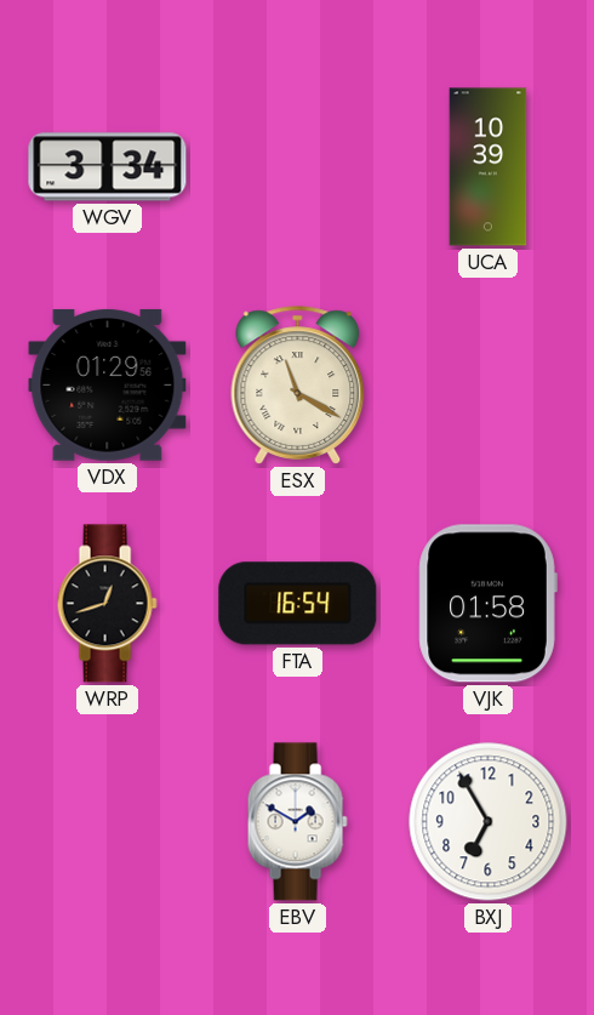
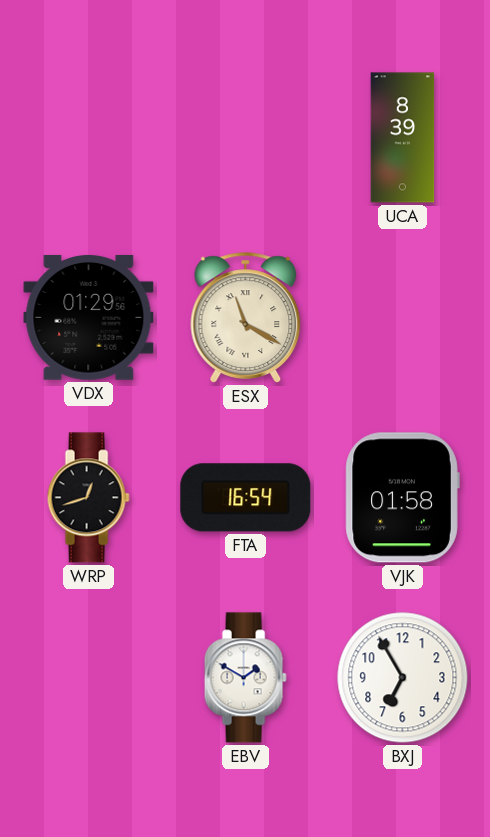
WGV: 3:34 -> none (108, 167)
UCA: 10:39 -> 8:39 (403, 138)
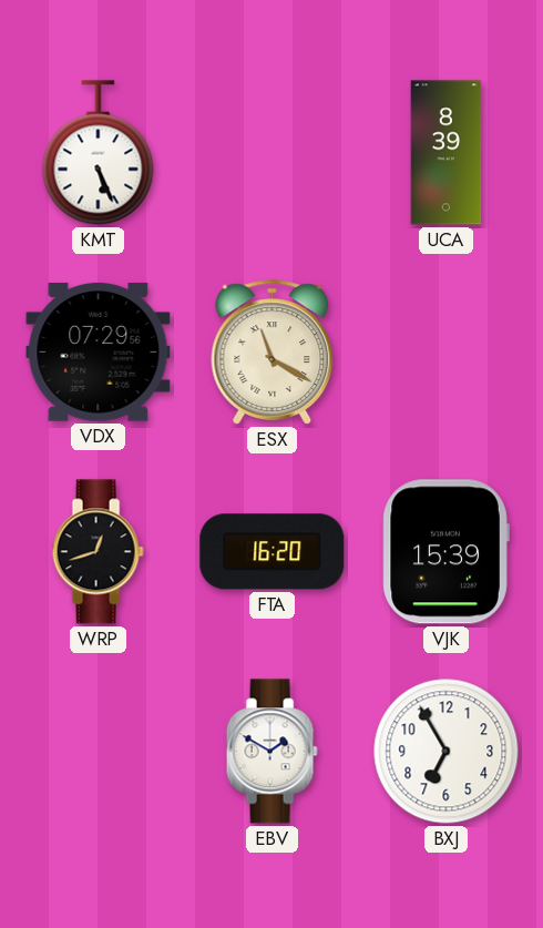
KMT: none -> 5:26 (99, 153)
VDX: 01:29 -> 07:29 (99, 351)
FTA: 16:54 -> 16:20 (273, 552)
VJK: 01:58 -> 15:39 (445, 552)
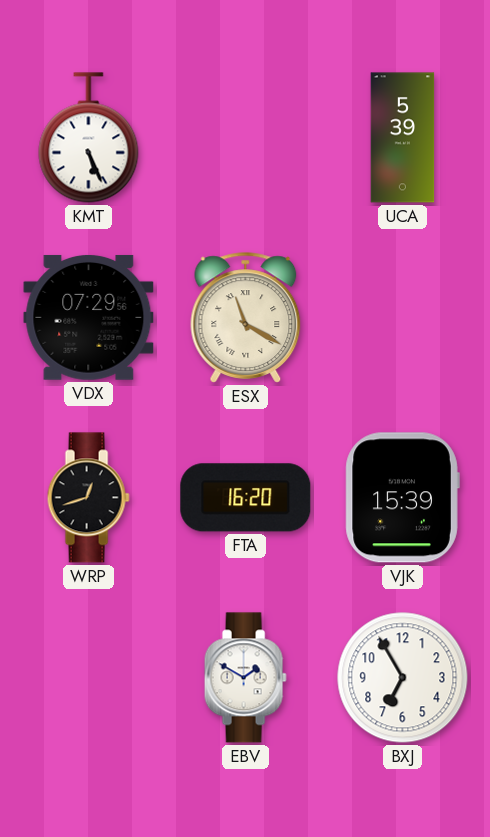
UCA: 8:39 -> 5:39 (403, 138)
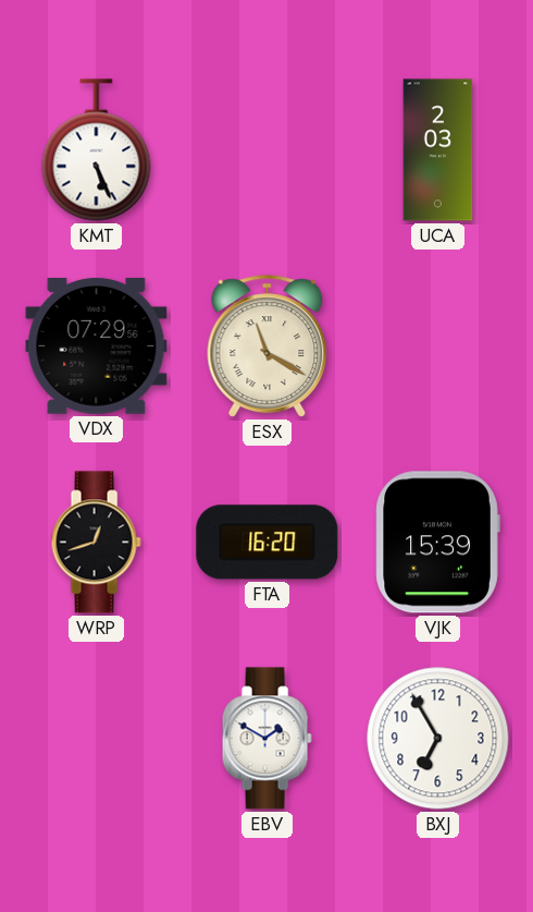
UCA: 5:39 -> 2:03 (438, 150)
